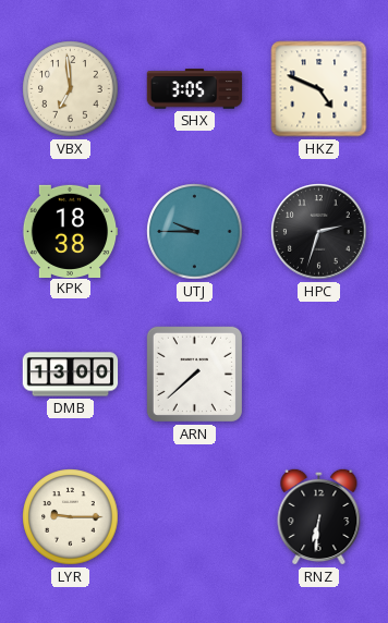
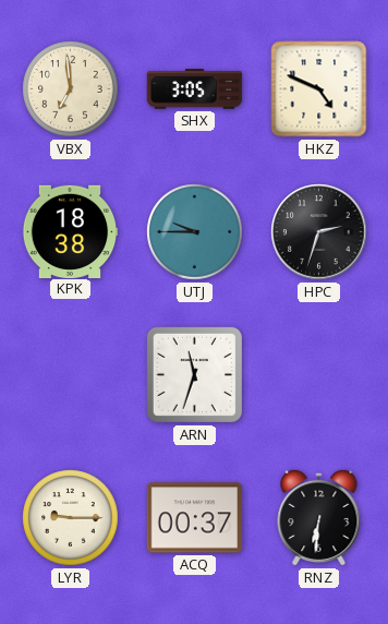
DMB: 13:00 -> none (71, 375)
ARN: 7:38 -> 11:33 (194, 374)
ACQ: none -> 00:37 (195, 518)
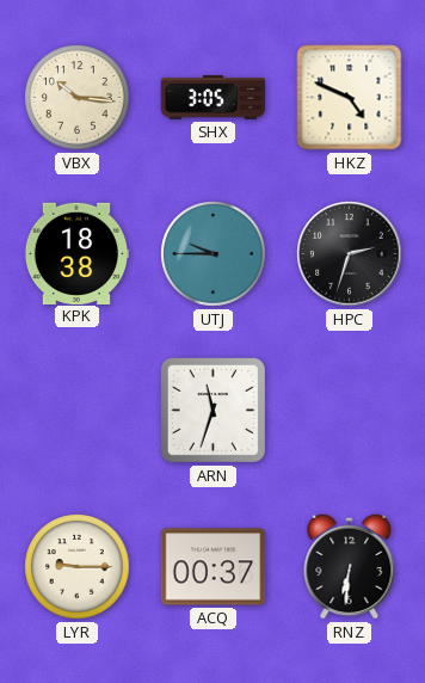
VBX: 6:59 -> 10:16 (78, 98)
